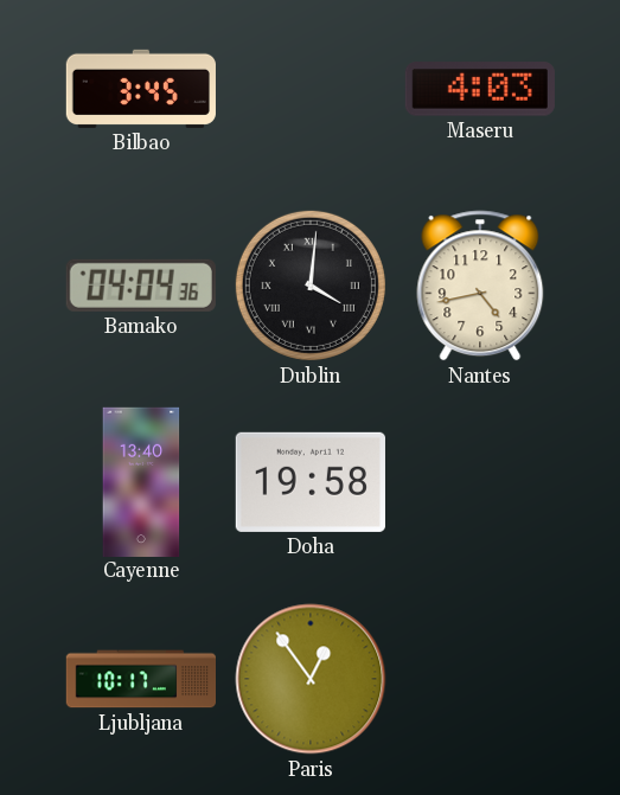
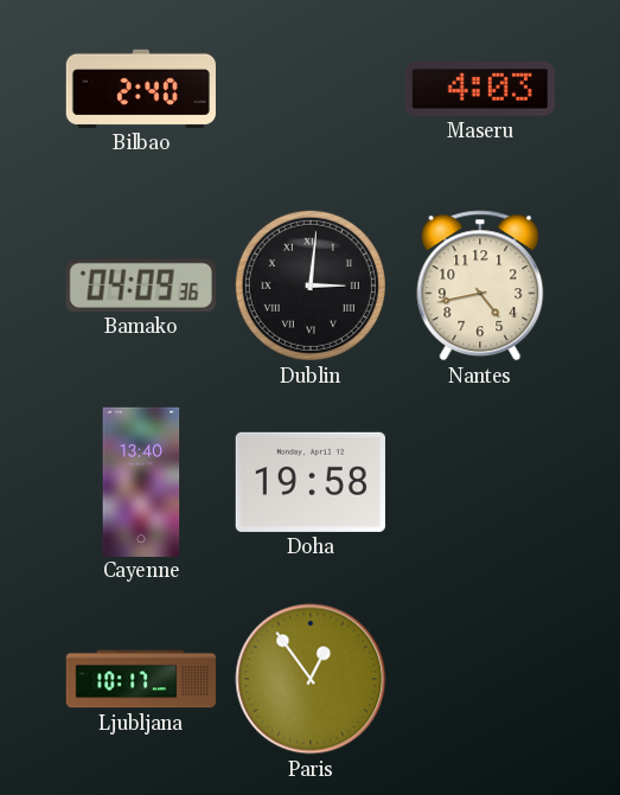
Bilbao: 3:45 -> 2:40 (141, 89)
Bamako: 04:04 -> 04:09 (141, 286)
Dublin: 4:01 -> 3:01 (311, 286)
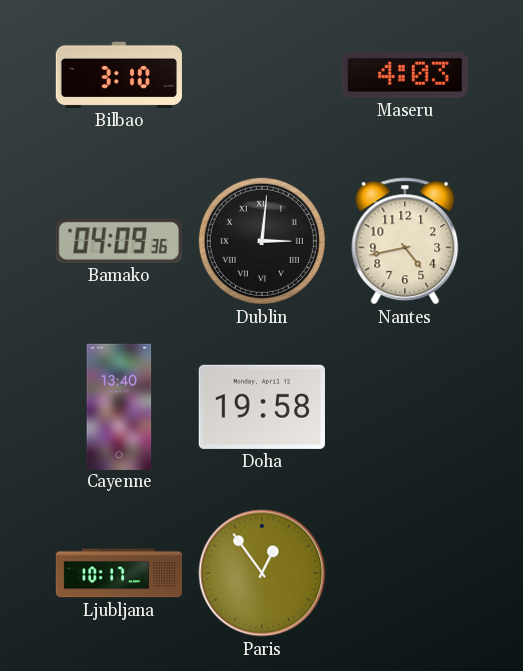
Bilbao: 2:40 -> 3:10 (119, 75)
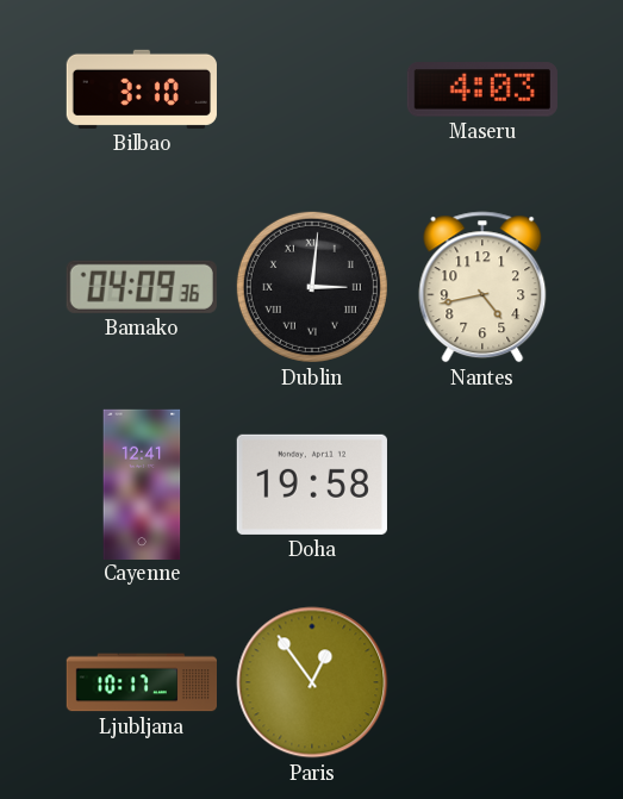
Cayenne: 13:40 -> 12:41 (142, 483)
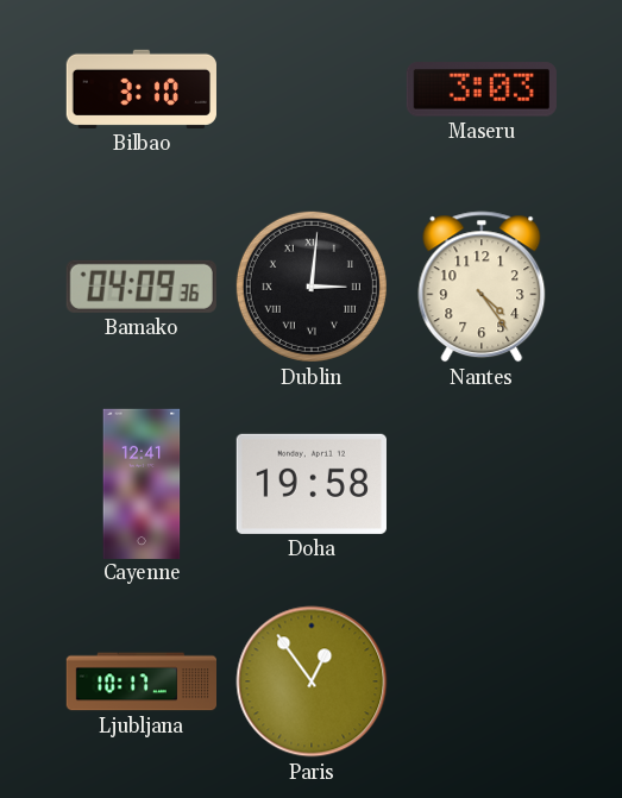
Maseru: 4:03 -> 3:03 (482, 89)
Nantes: 4:43 -> 4:24 (482, 287)
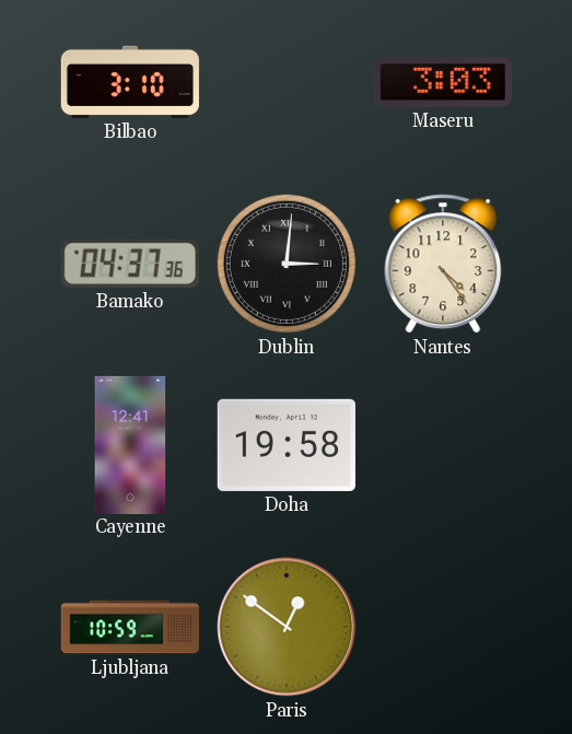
Bamako: 04:09 -> 04:37 (130, 264)
Ljubljana: 10:17 -> 10:59 (129, 627)
Paris: 12:54 -> 12:51 (287, 627)
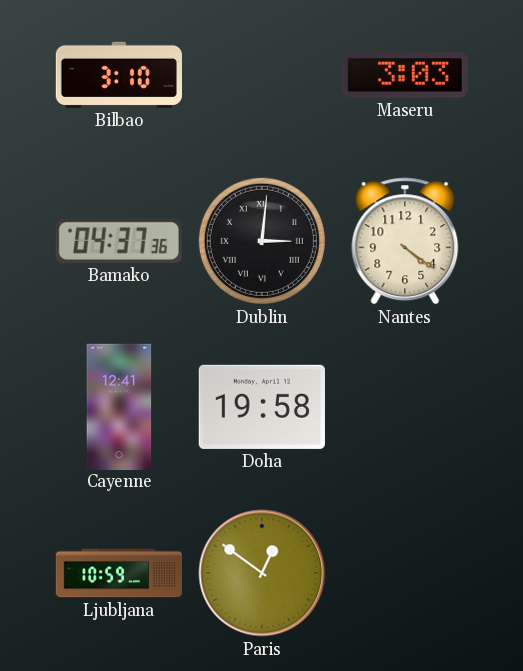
Nantes: 4:24 -> 4:21 (405, 241)
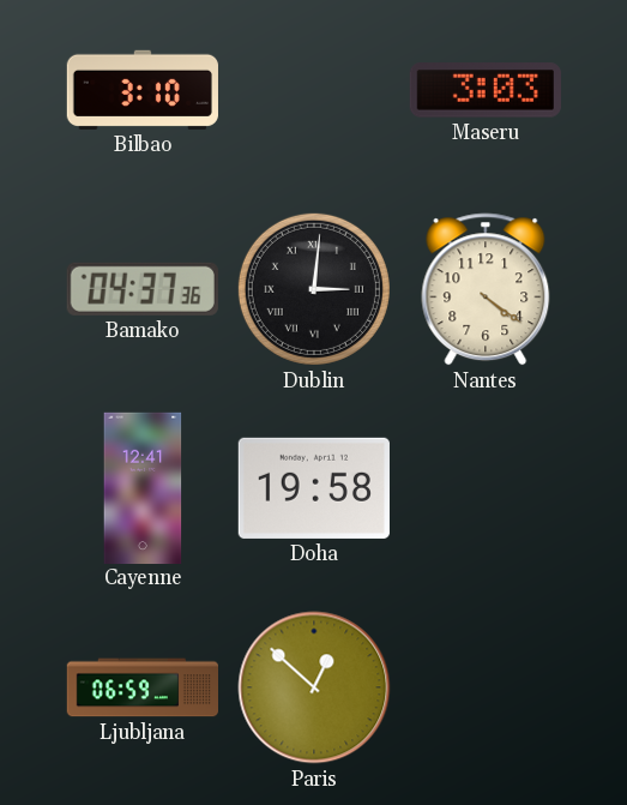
Ljubljana: 10:59 -> 06:59 (141, 687)
Paris: 12:51 -> 12:52 (314, 687)
